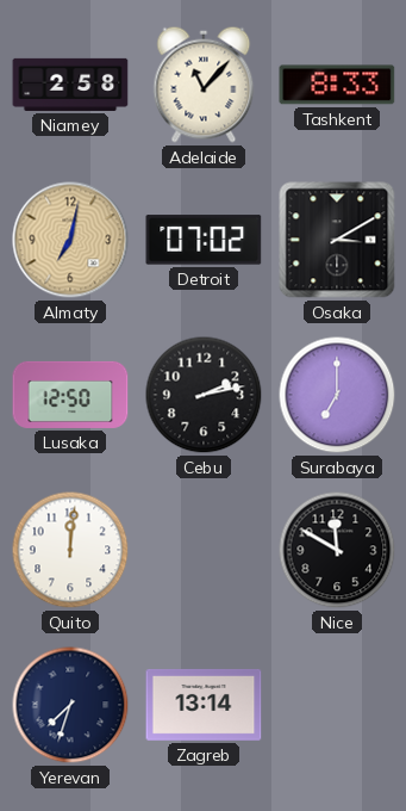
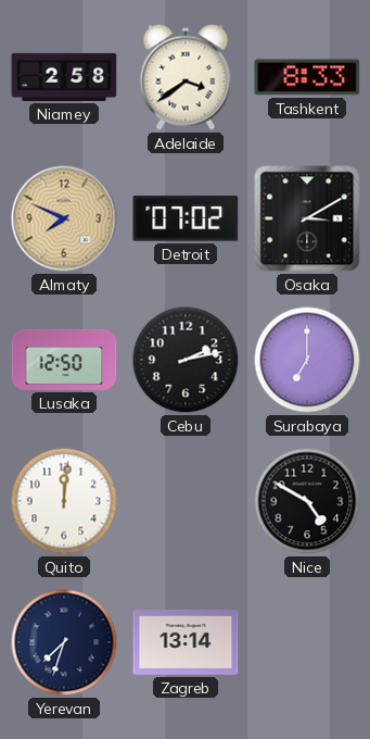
Adelaide: 11:07 -> 3:39 (186, 77)
Almaty: 7:02 -> 7:49 (64, 218)
Nice: 11:50 -> 4:50 (307, 501)
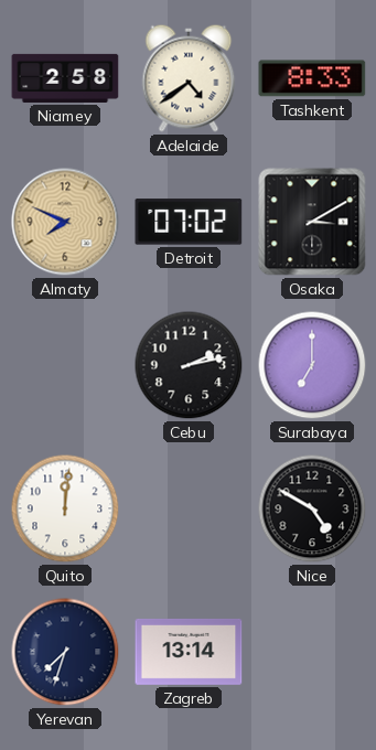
Adelaide: 3:39 -> 4:39 (189, 78)
Lusaka: 12:50 -> none (64, 360)
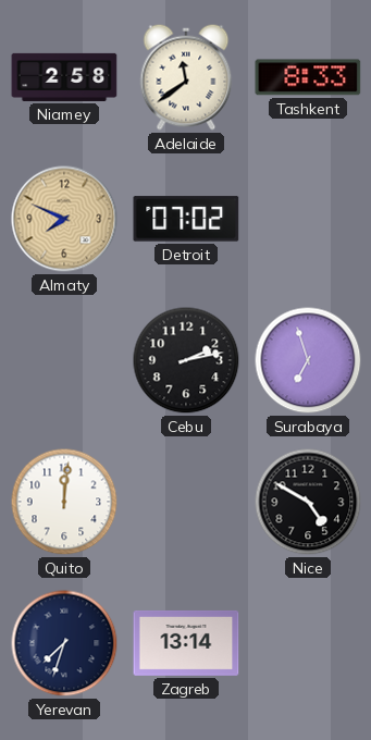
Adelaide: 4:39 -> 11:39 (186, 77)
Osaka: 3:10 -> none (312, 222)
Surabaya: 7:00 -> 6:57 (308, 360)
